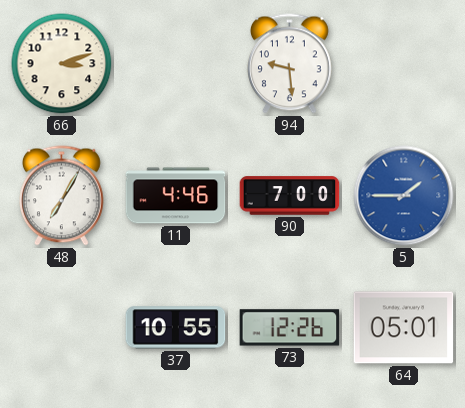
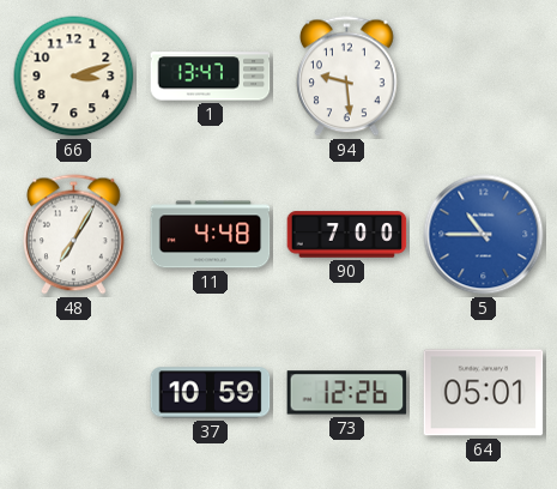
1: none -> 13:47 (211, 77)
11: 4:46 -> 4:48 (211, 235)
5: 1:45 -> 10:45 (484, 235)
37: 10:55 -> 10:59 (211, 393)
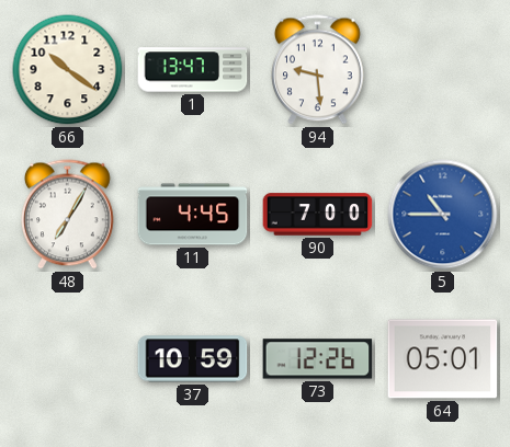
66: 3:12 -> 10:21 (68, 70)
11: 4:48 -> 4:45 (193, 215)
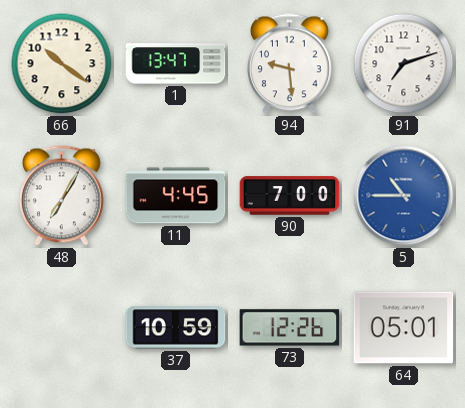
91: none -> 7:12 (404, 64)
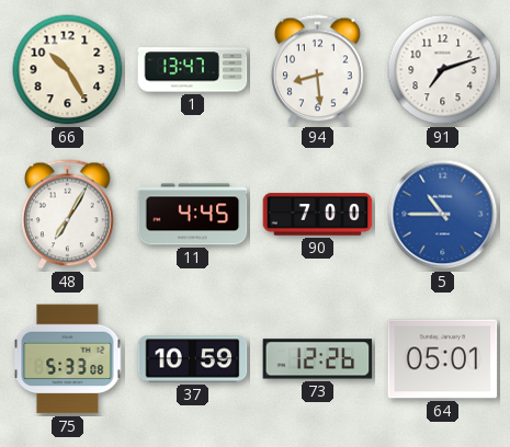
66: 10:21 -> 10:25 (68, 70)
94: 9:29 -> 8:29 (318, 70)
75: none -> 5:33 (68, 359)
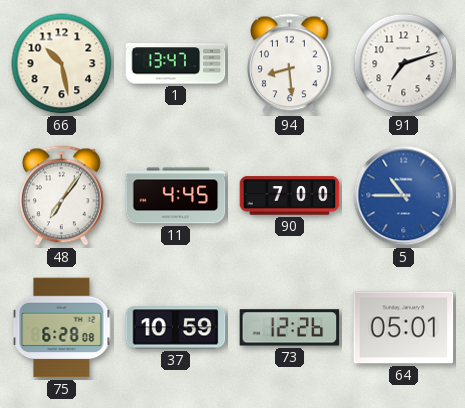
66: 10:25 -> 10:28 (62, 64)
48: 7:05 -> 7:06 (62, 196)
75: 5:33 -> 6:28 (62, 328)
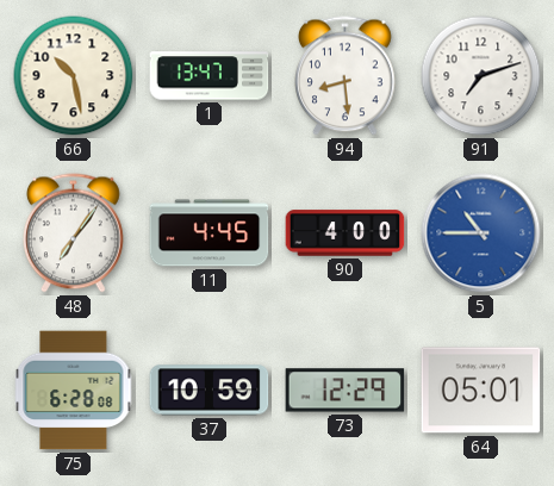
90: 7:00 -> 4:00 (346, 233)
73: 12:26 -> 12:29 (346, 391)
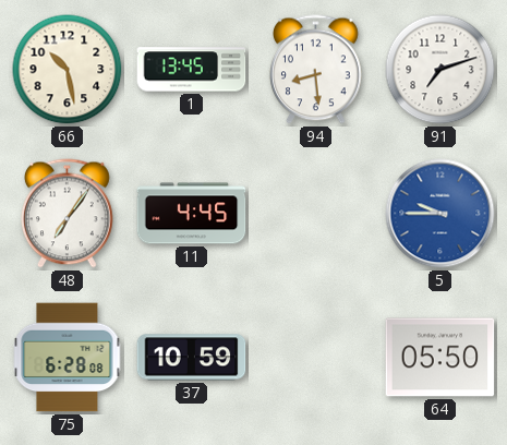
1: 13:47 -> 13:45 (192, 70)
90: 4:00 -> none (346, 233)
5: 10:45 -> 9:45 (440, 214)
73: 12:29 -> none (346, 391)
64: 05:01 -> 05:50 (440, 358)
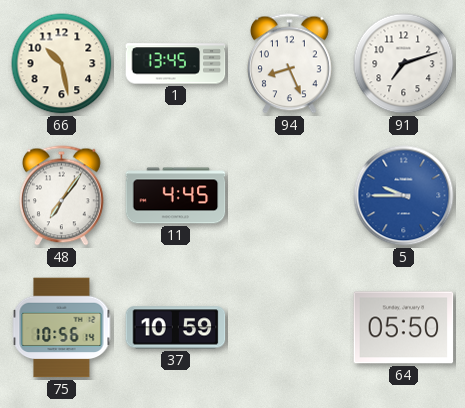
94: 8:29 -> 8:26 (290, 64)
75: 6:28 -> 10:56 (62, 328)
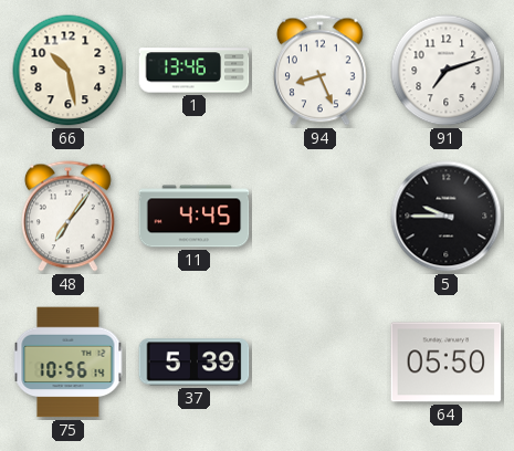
1: 13:45 -> 13:46 (195, 71)
5 dial: blue -> black (447, 217)
37: 10:59 -> 5:39 (195, 363)
